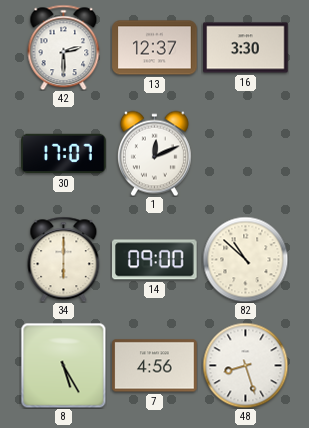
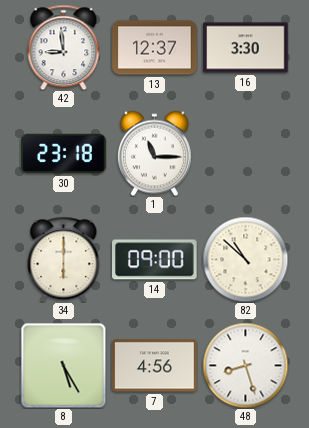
42: 2:30 -> 8:59 (64, 47)
30: 17:07 -> 23:18 (64, 154)
1: 12:11 -> 11:15 (154, 153)
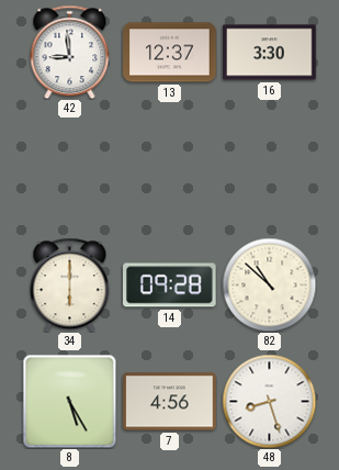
30: 23:18 -> none (64, 154)
1: 11:15 -> none (154, 153)
14: 09:00 -> 09:28 (170, 286)
